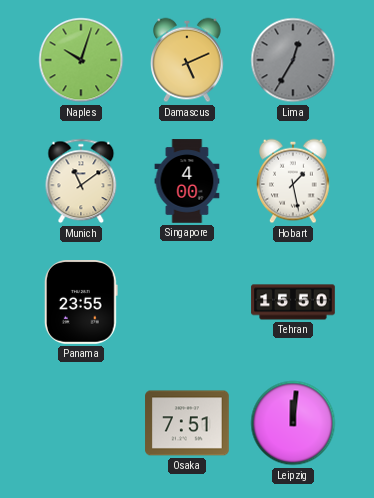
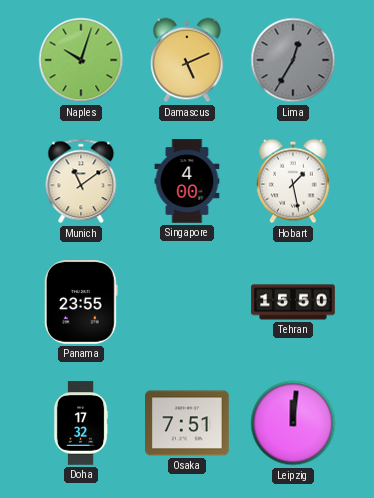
Doha: none -> 17:32 (81, 423)
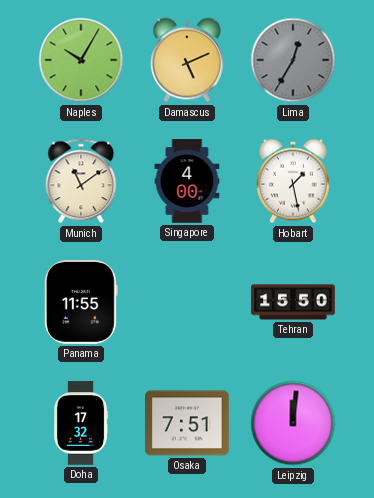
Naples: 10:03 -> 10:05 (81, 60)
Panama: 23:55 -> 11:55 (81, 302)
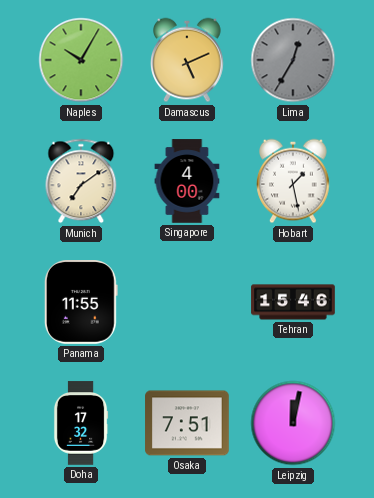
Munich: 11:09 -> 7:09 (81, 181)
Tehran: 15:50 -> 15:46 (293, 302)
Leipzig: 12:01 -> 12:02 (293, 423)
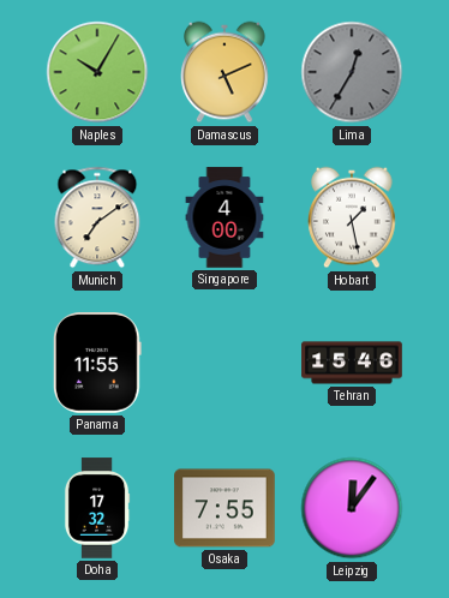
Osaka: 7:51 -> 7:55 (224, 508)
Leipzig: 12:02 -> 12:06 (352, 508)
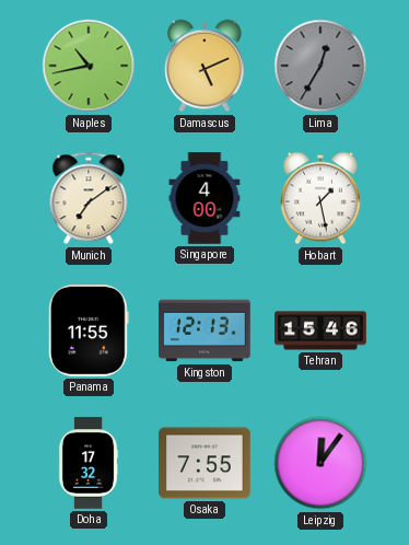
Naples: 10:05 -> 10:43 (89, 66)
Kingston: none -> 12:13 (204, 331)
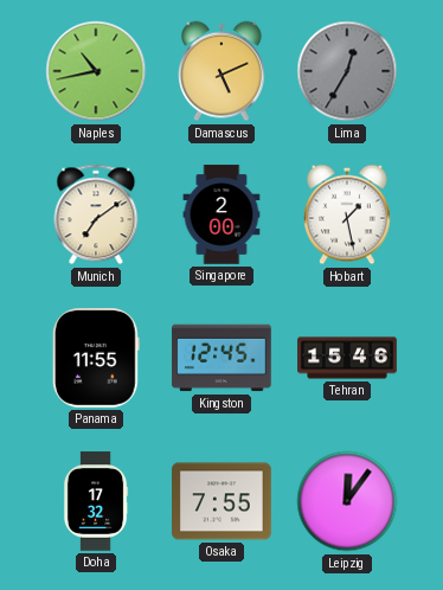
Singapore: 4:00 -> 2:00 (221, 214)
Kingston: 12:13 -> 12:45 (221, 358)
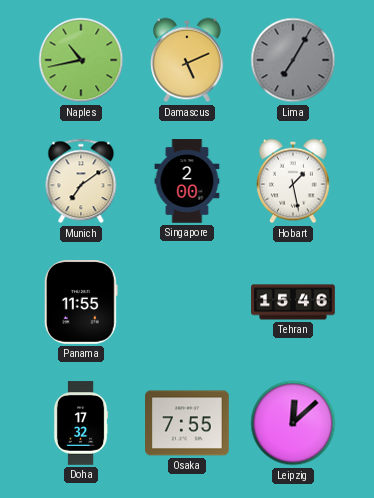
Lima: 12:35 -> 7:05 (293, 60)
Kingston: 12:45 -> none (221, 358)
Leipzig: 12:06 -> 12:08 (293, 423)
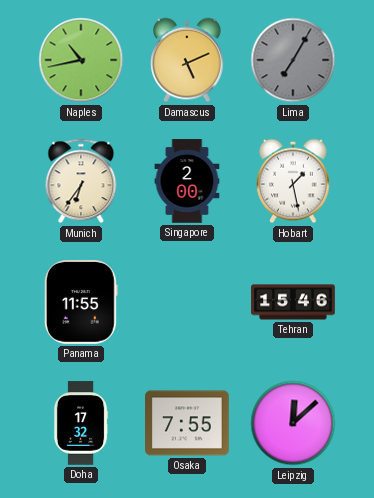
Munich: 7:09 -> 6:36 (81, 181)
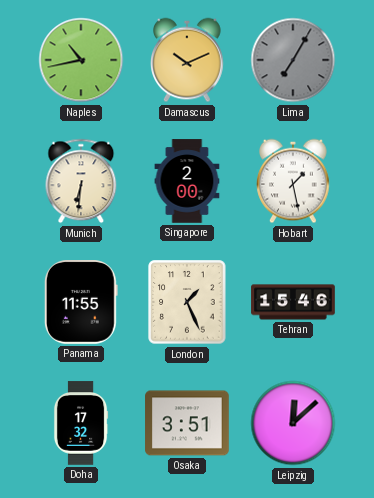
Damascus: 5:11 -> 10:11 (188, 60)
Munich: 6:36 -> 6:31 (81, 181)
London: none -> 1:26 (187, 302)
Osaka: 7:55 -> 3:51 (187, 423)
